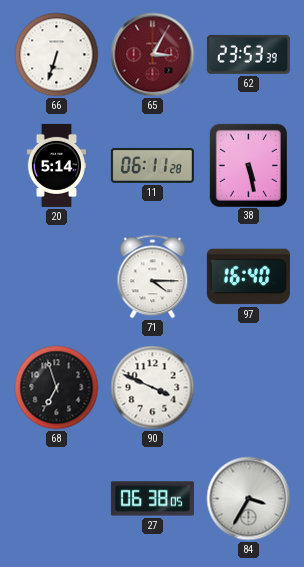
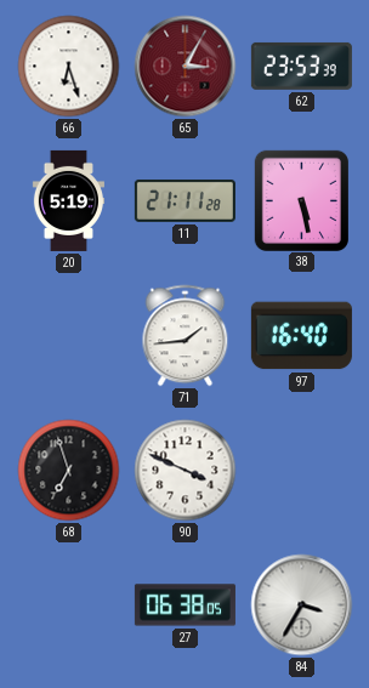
66: 6:33 -> 6:27 (69, 67)
20: 5:14 -> 5:19 (68, 200)
11: 06:11 -> 21:11 (184, 200)
71: 4:15 -> 1:44 (186, 336)
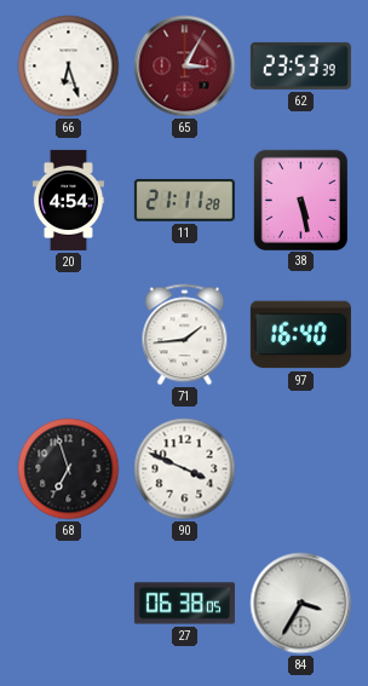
20: 5:19 -> 4:54 (68, 200)
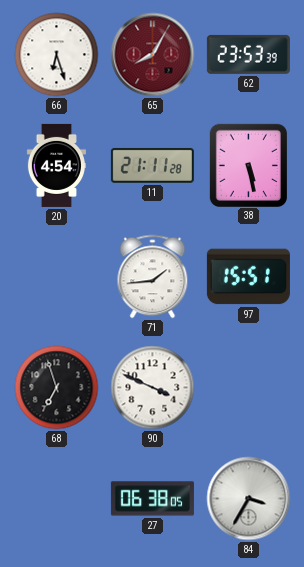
65: 3:05 -> 8:05 (153, 55)
97: 16:40 -> 15:51 (248, 277)
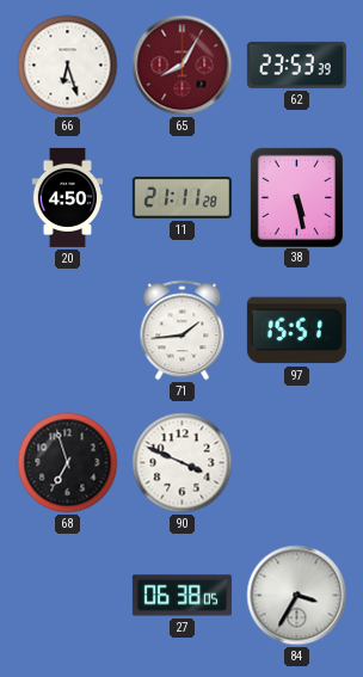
20: 4:54 -> 4:50 (67, 197)
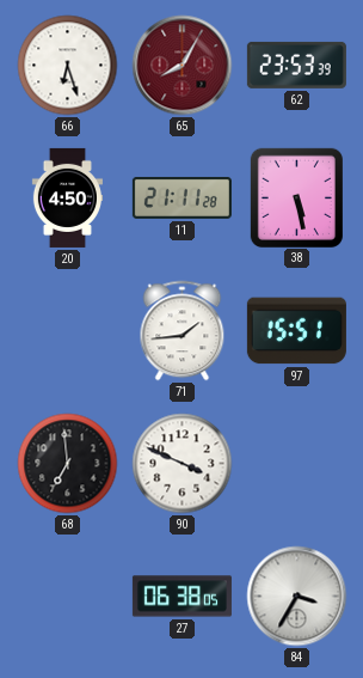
68: 6:57 -> 6:59 (68, 464)
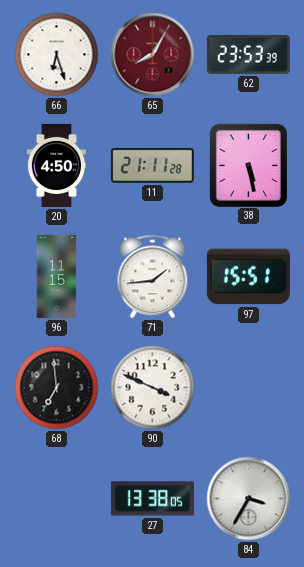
96: none -> 11:15 (57, 276)
27: 06:38 -> 13:38 (152, 499)
